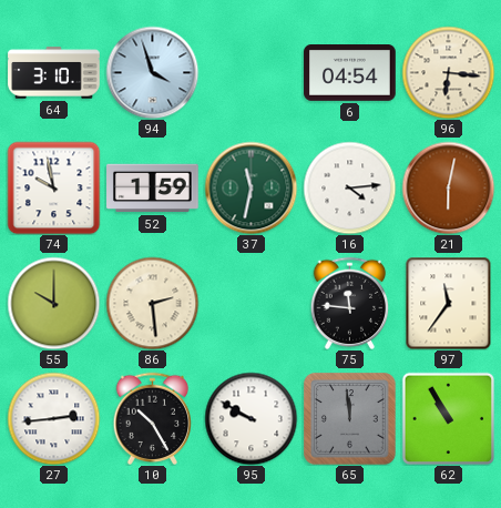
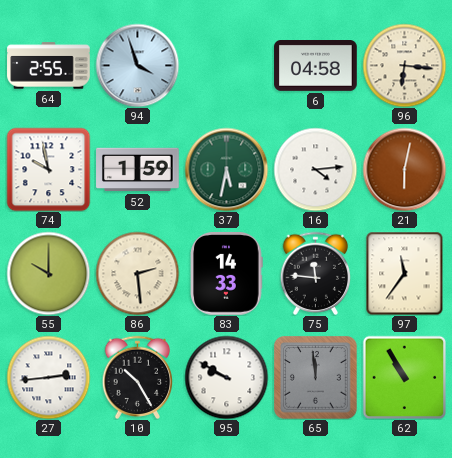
64: 3:10 -> 2:55 (49, 66)
6: 04:54 -> 04:58 (316, 66)
37: 11:32 -> 5:32 (226, 169)
83: none -> 14:33 (227, 274)
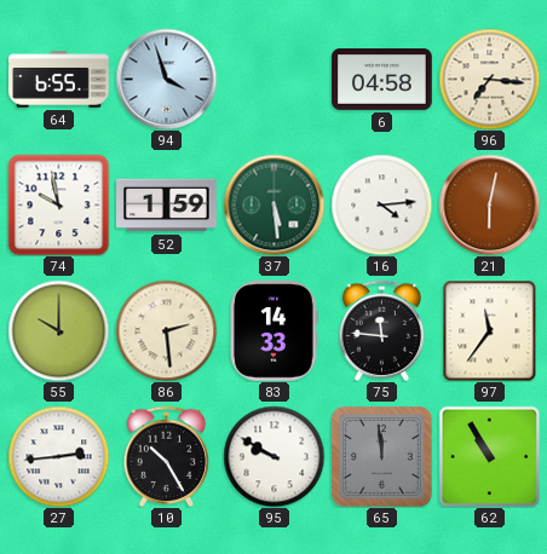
64: 2:55 -> 6:55 (59, 80)
96: 6:16 -> 7:16 (489, 79)
37: 5:32 -> 5:29 (273, 204)
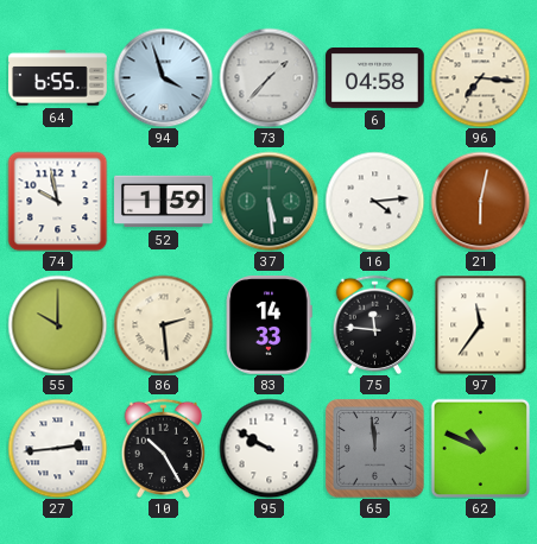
73: none -> 1:37 (268, 77)
62: 10:55 -> 10:49 (480, 448)
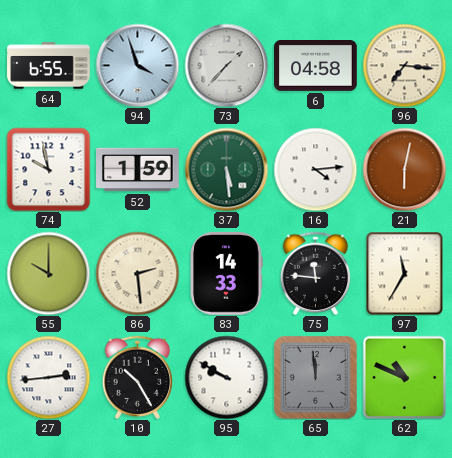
97: 11:36 -> 11:35 (405, 273)
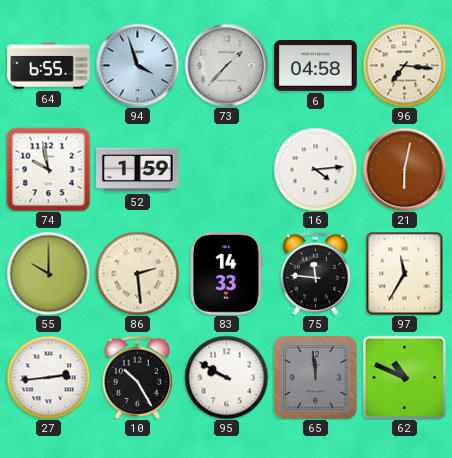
37: 5:29 -> none (226, 169)
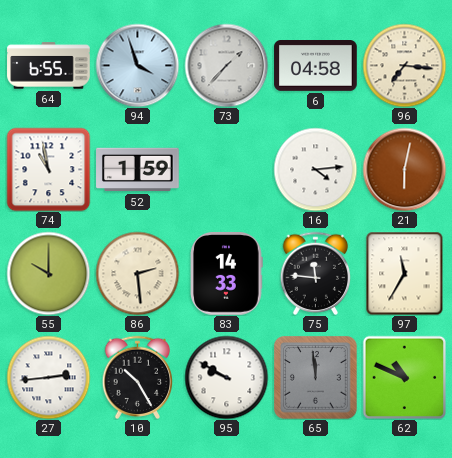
74: 9:58 -> 10:58 (48, 169)
